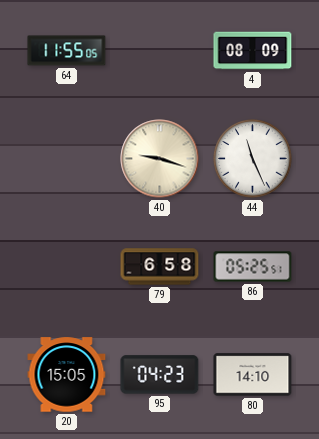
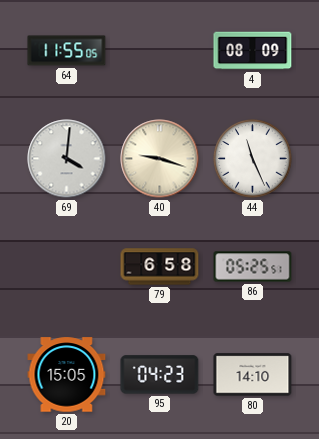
69: none -> 4:01 (67, 159)
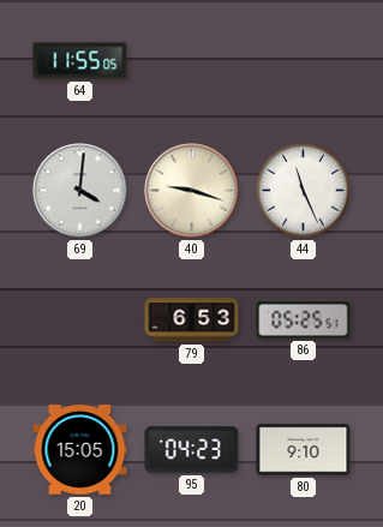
4: 08:09 -> none (253, 51)
79: 6:58 -> 6:53 (192, 321)
80: 14:10 -> 9:10 (304, 450)
